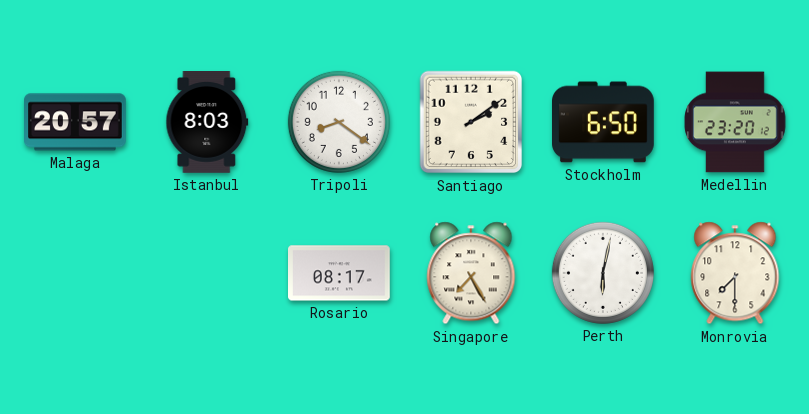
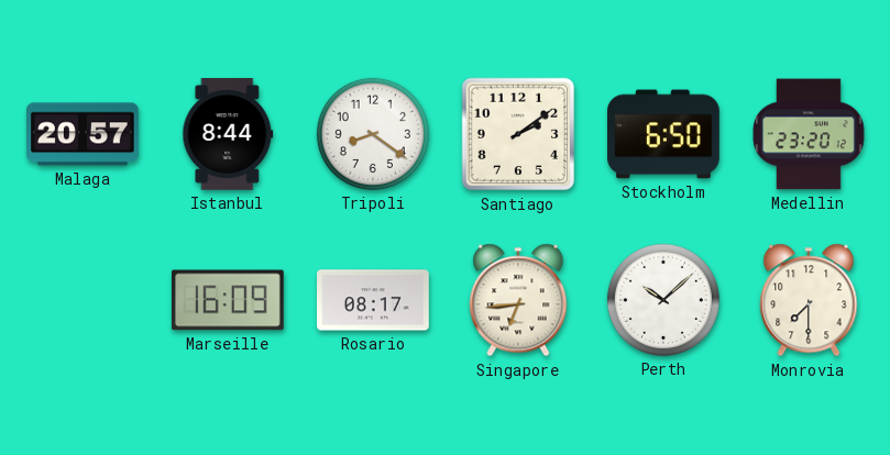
Istanbul: 8:03 -> 8:44 (228, 135)
Marseille: none -> 16:09 (228, 300)
Singapore: 7:25 -> 6:44 (518, 300)
Perth: 6:02 -> 10:08 (663, 300)
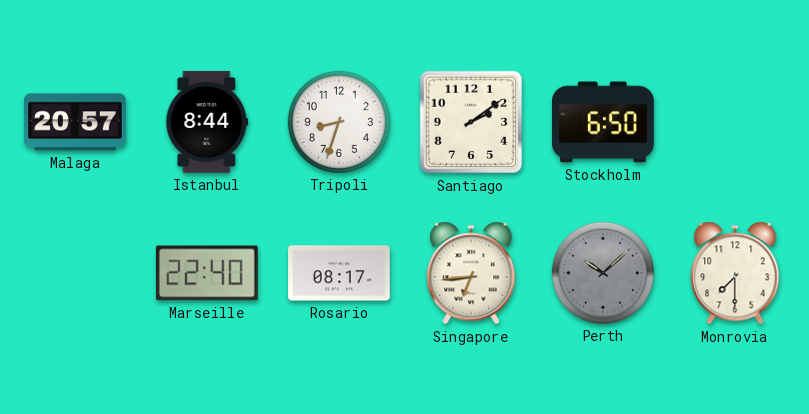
Tripoli: 8:21 -> 8:33 (339, 122)
Medellin: 23:20 -> none (809, 134)
Marseille: 16:09 -> 22:40 (207, 273)
Perth dial: white -> grey (603, 273)
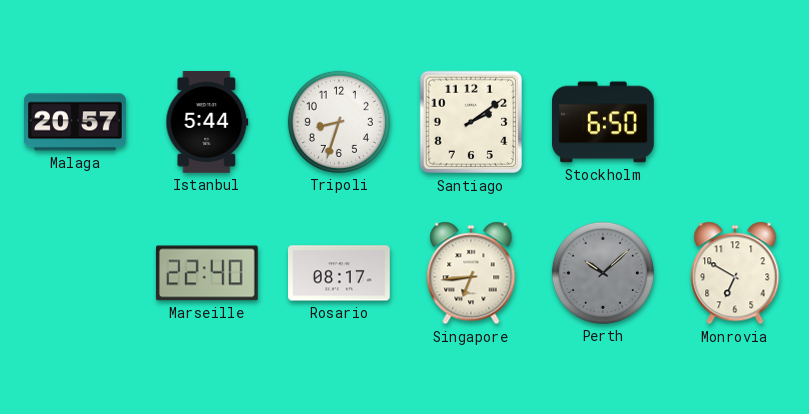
Istanbul: 8:44 -> 5:44 (207, 123)
Monrovia: 7:30 -> 6:50 (735, 273)
